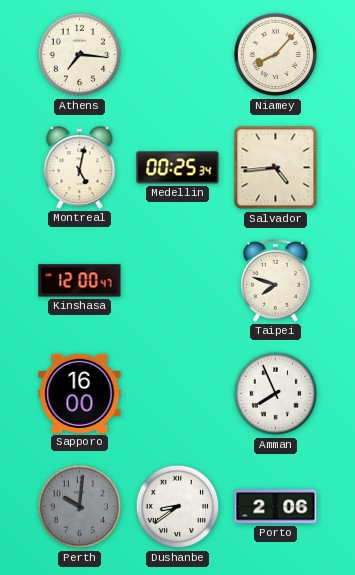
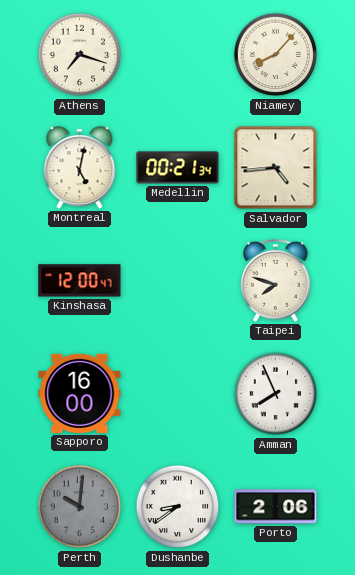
Athens: 7:16 -> 7:18 (80, 55)
Medellin: 00:25 -> 00:21 (178, 168)
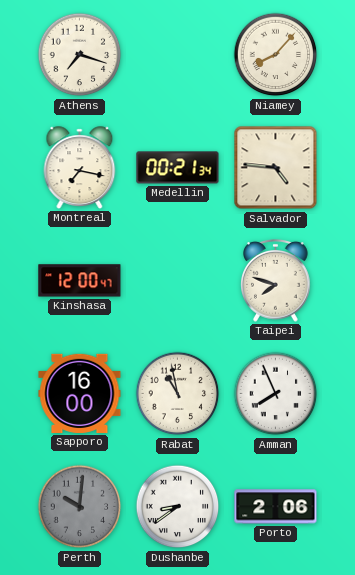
Montreal: 5:02 -> 7:17 (80, 168)
Salvador: 4:44 -> 4:46 (276, 168)
Rabat: none -> 10:58 (178, 394)
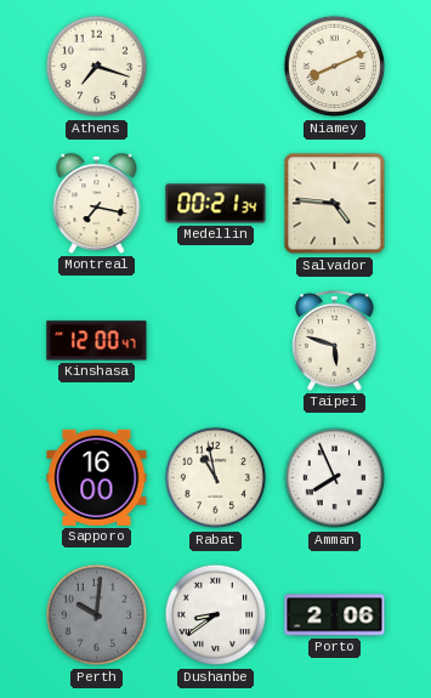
Niamey: 8:07 -> 8:11 (335, 67)
Taipei: 7:48 -> 5:48 (335, 340)
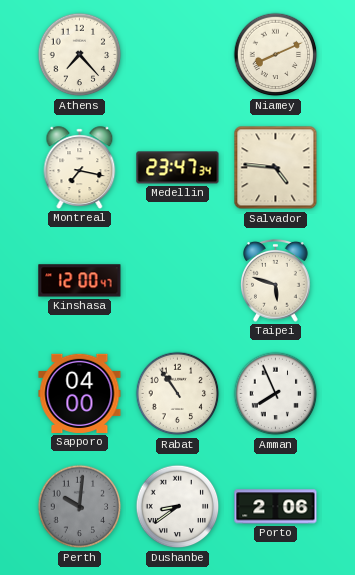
Athens: 7:18 -> 7:23 (80, 55)
Medellin: 00:21 -> 23:47 (178, 168)
Sapporo: 16:00 -> 04:00 (80, 393)
Rabat: 10:58 -> 10:54 (178, 394)
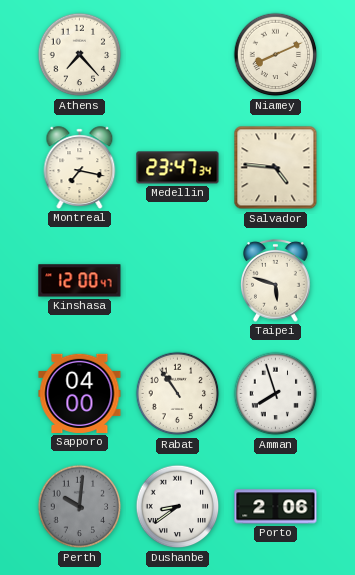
Amman: 7:56 -> 7:57 (276, 394)
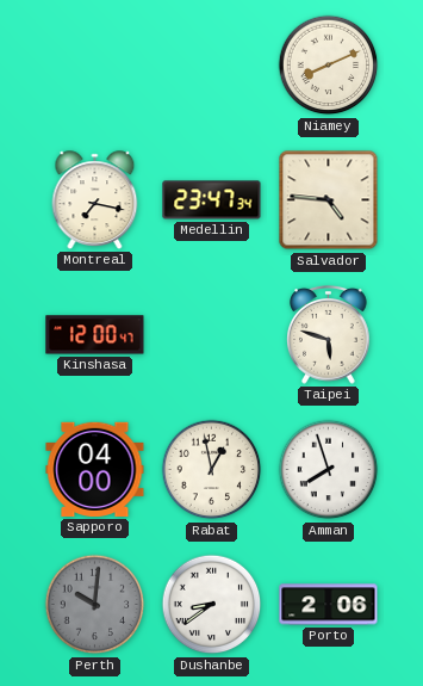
Athens: 7:23 -> none (80, 55)
Rabat: 10:54 -> 12:58 (212, 470)
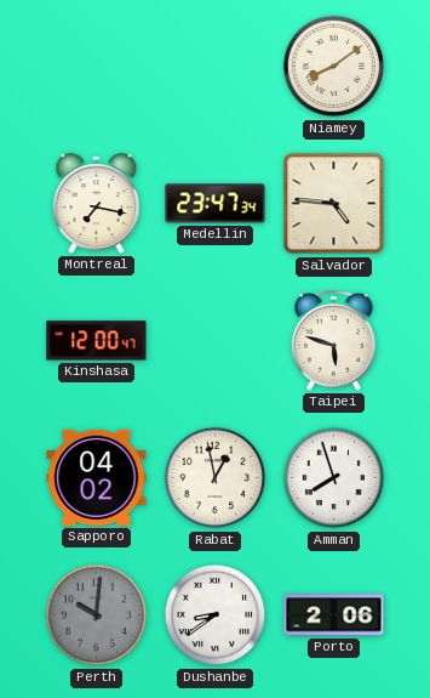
Niamey: 8:11 -> 8:09 (334, 67)
Sapporo: 04:00 -> 04:02 (97, 477)
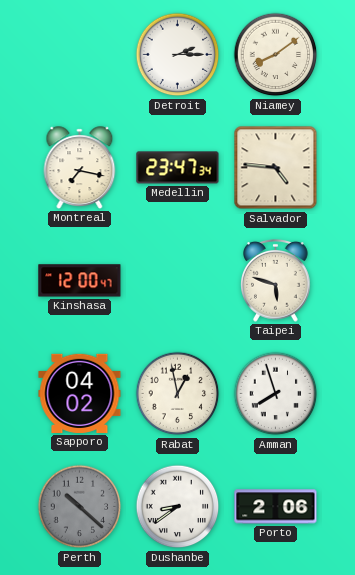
Detroit: none -> 2:15 (178, 55)
Perth: 10:01 -> 10:22 (80, 507)
